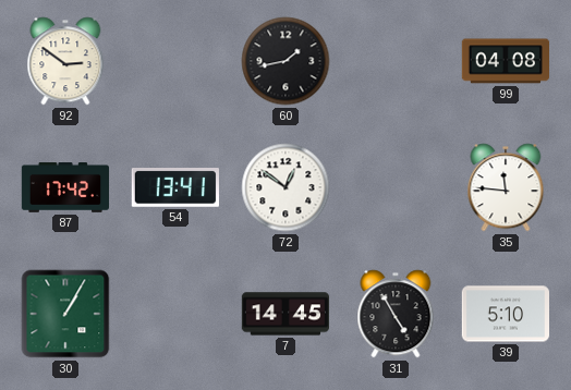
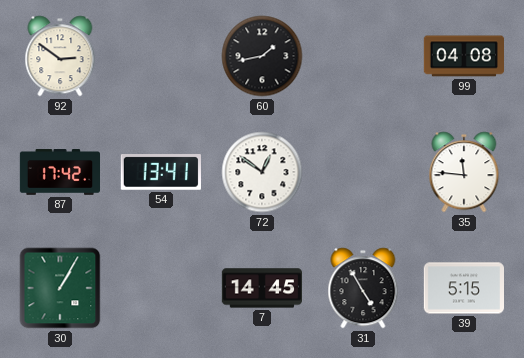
39: 5:10 -> 5:15 (463, 288)
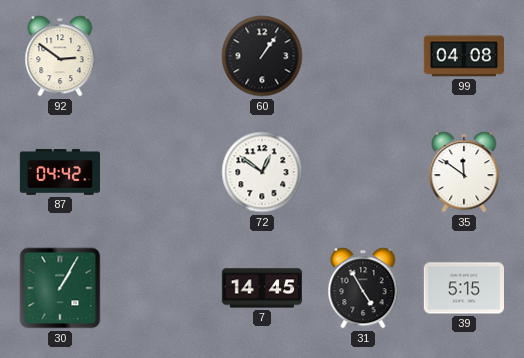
60: 1:43 -> 1:06 (262, 56)
87: 17:42 -> 04:42 (59, 172)
54: 13:41 -> none (161, 173)
35: 11:46 -> 11:51 (464, 172)
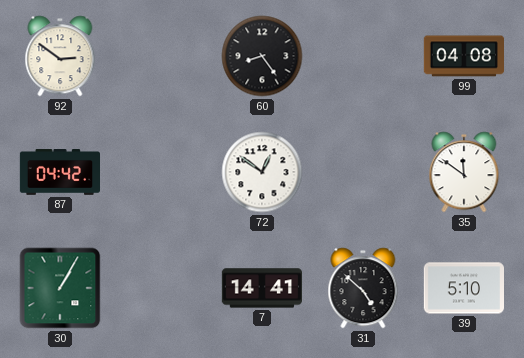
60: 1:06 -> 8:24 (262, 56)
7: 14:45 -> 14:41 (261, 288)
31: 4:55 -> 4:52 (363, 288)
39: 5:15 -> 5:10 (463, 288)
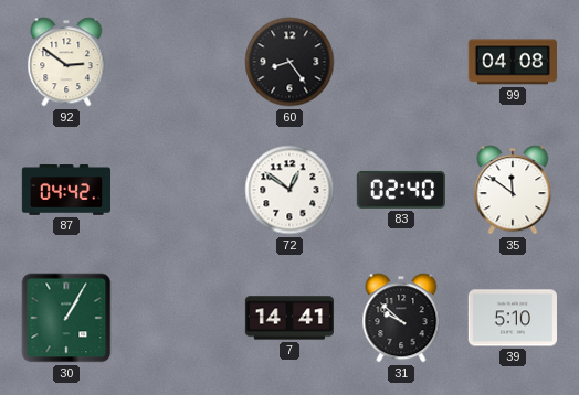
83: none -> 02:40 (400, 190)
31: 4:52 -> 9:52 (401, 318)
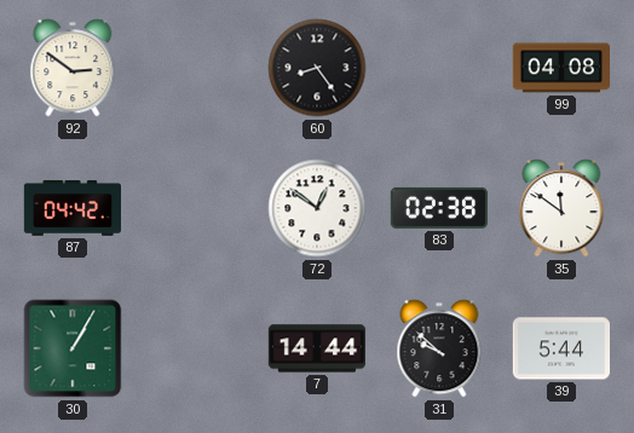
83: 02:40 -> 02:38 (438, 208)
7: 14:41 -> 14:44 (316, 348)
39: 5:10 -> 5:44 (560, 348)
